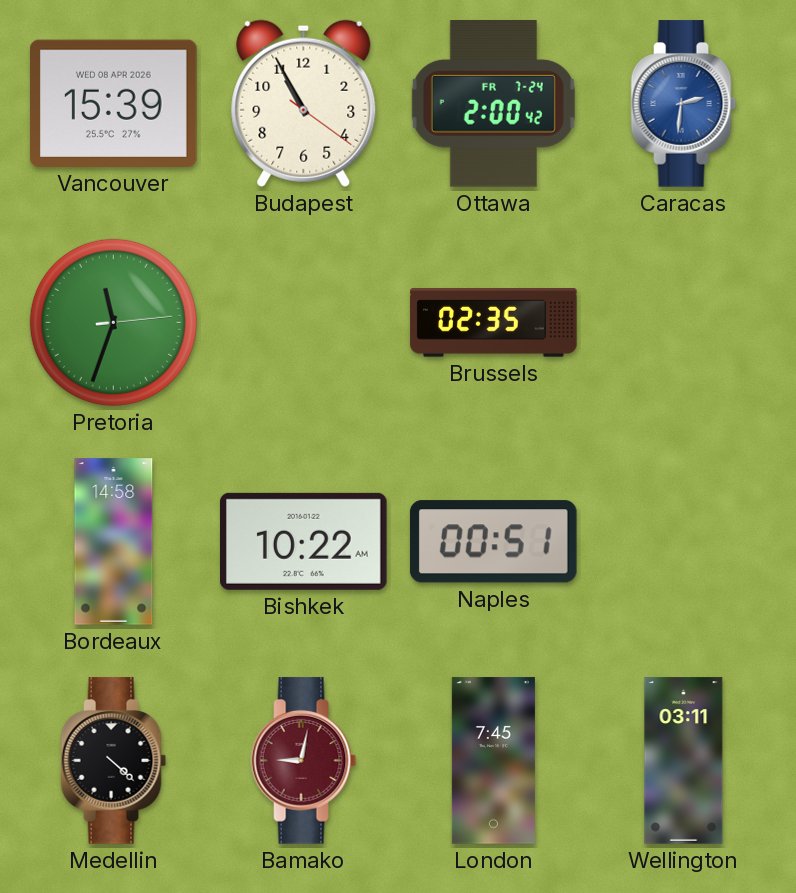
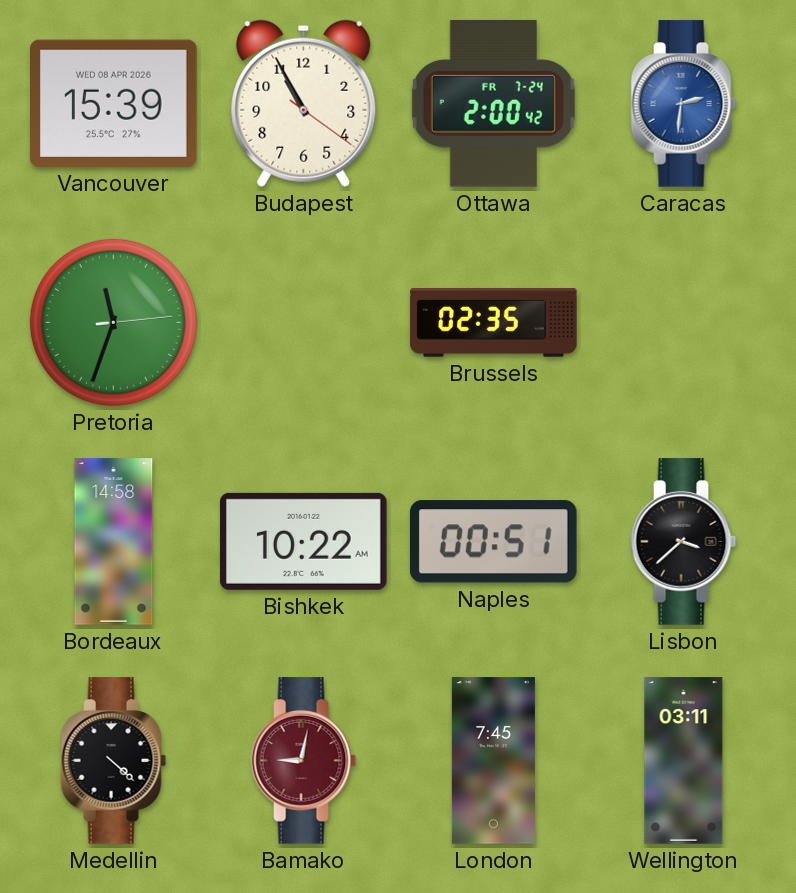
Lisbon: none -> 3:38 (684, 542)
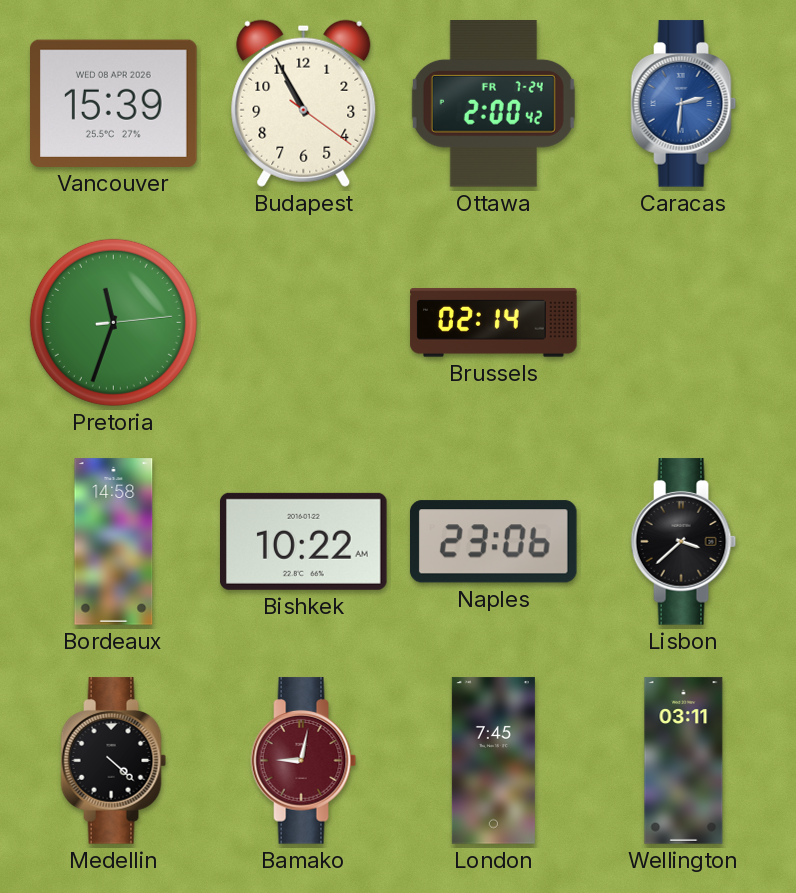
Brussels: 02:35 -> 02:14 (494, 323)
Naples: 00:51 -> 23:06 (493, 542)
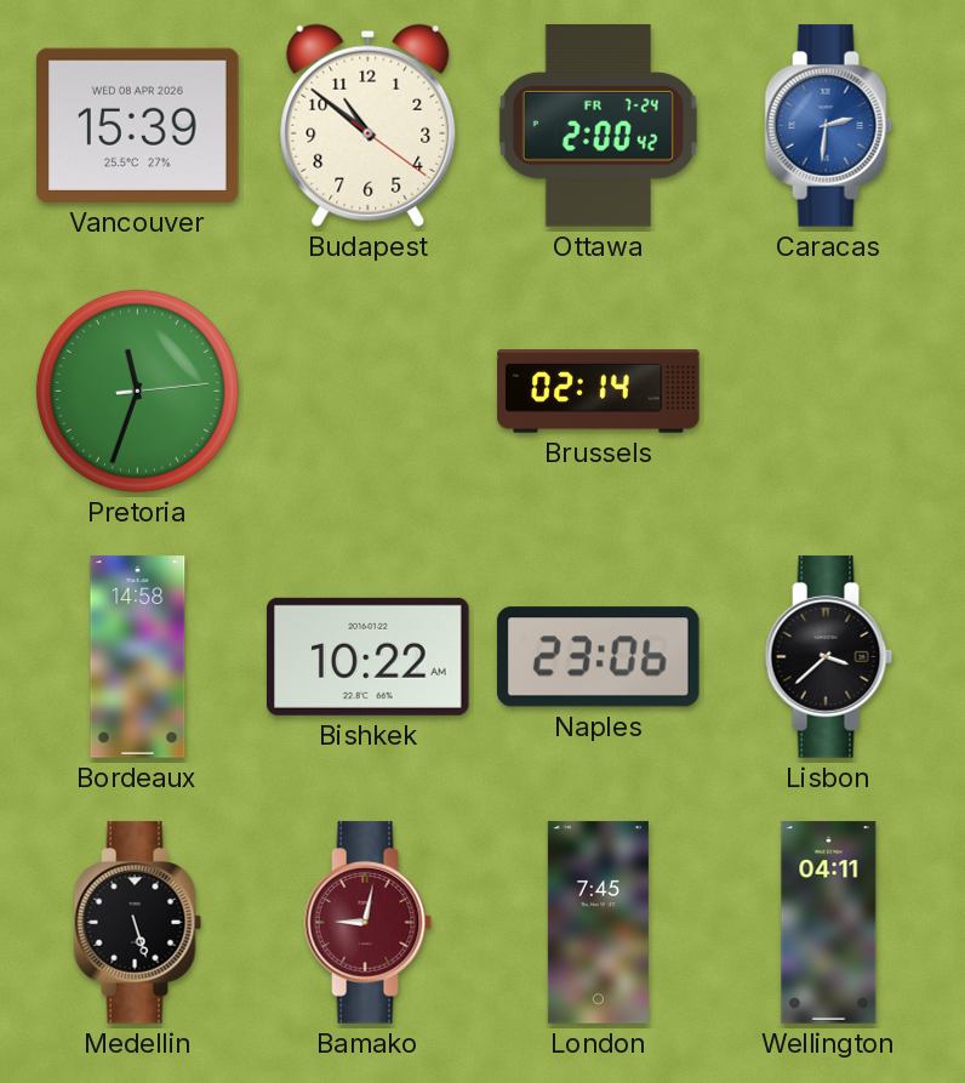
Budapest: 10:55 -> 10:51 (369, 125)
Medellin: 4:22 -> 5:27 (138, 923)
Wellington: 03:11 -> 04:11 (829, 923)
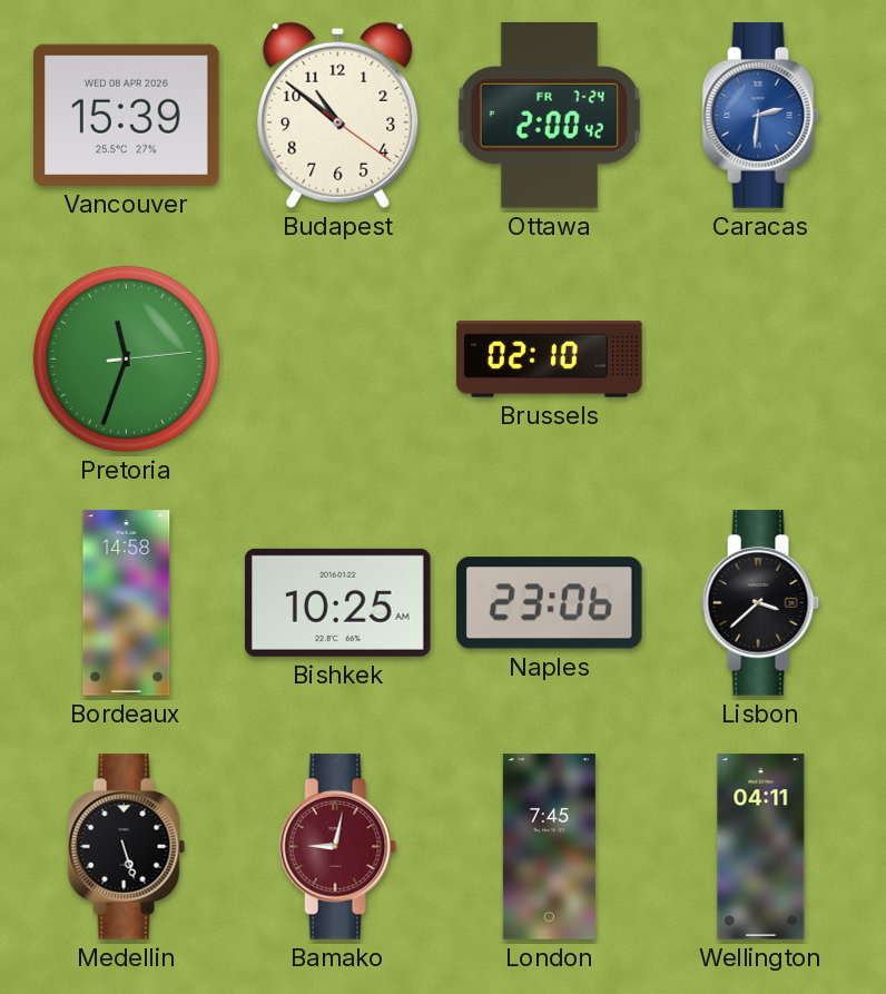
Brussels: 02:14 -> 02:10 (550, 360)
Bishkek: 10:22 -> 10:25 (338, 602)
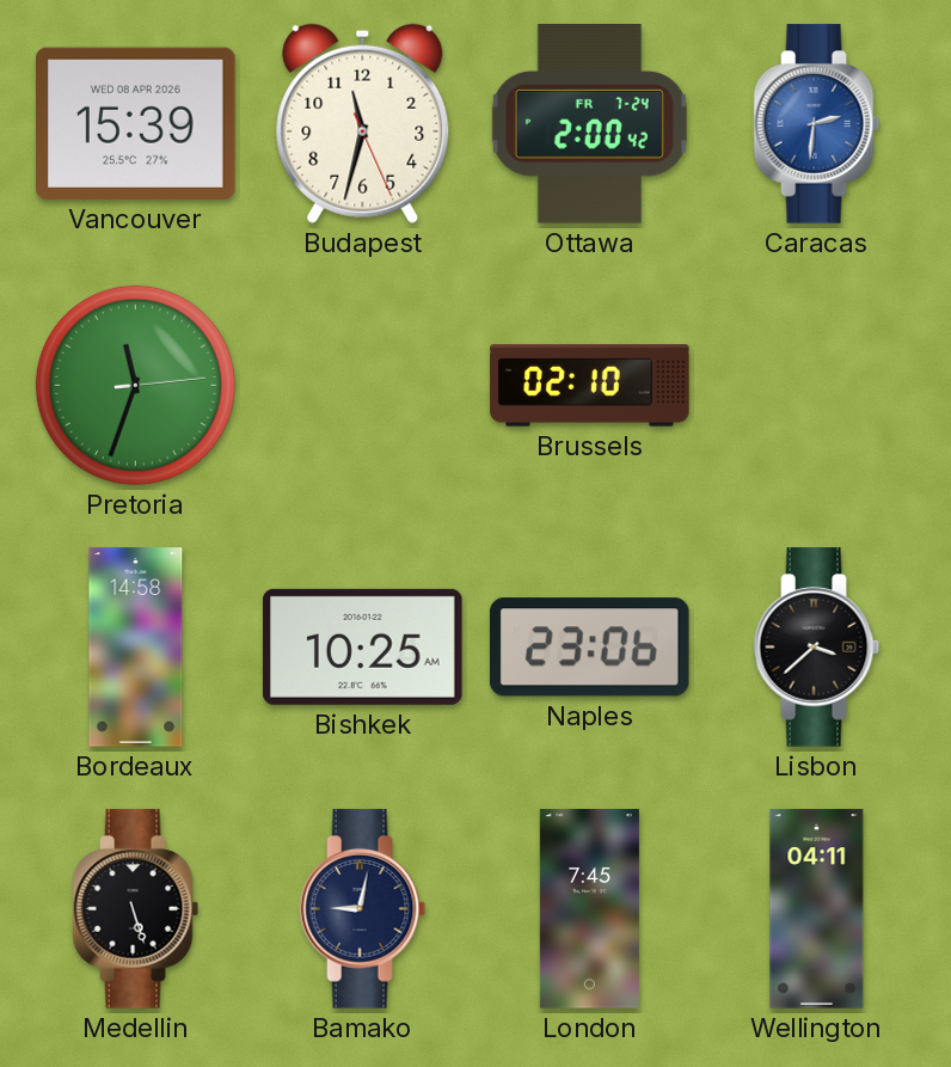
Budapest: 10:51 -> 11:32 (363, 123)
Bamako dial: burgundy -> navy (363, 909)
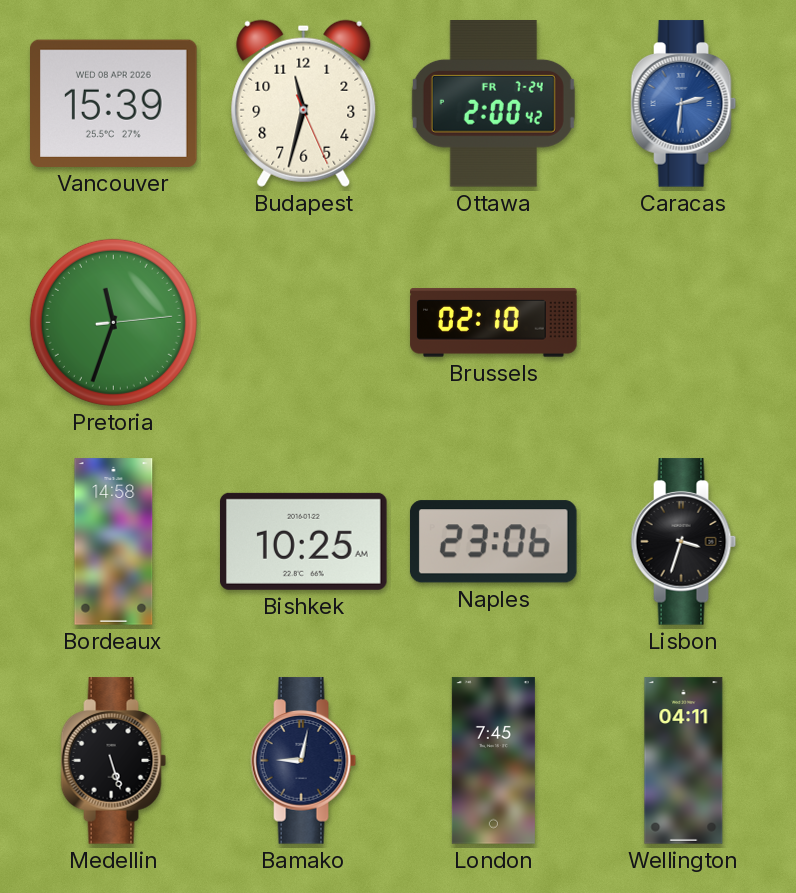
Lisbon: 3:38 -> 3:33 (684, 542)
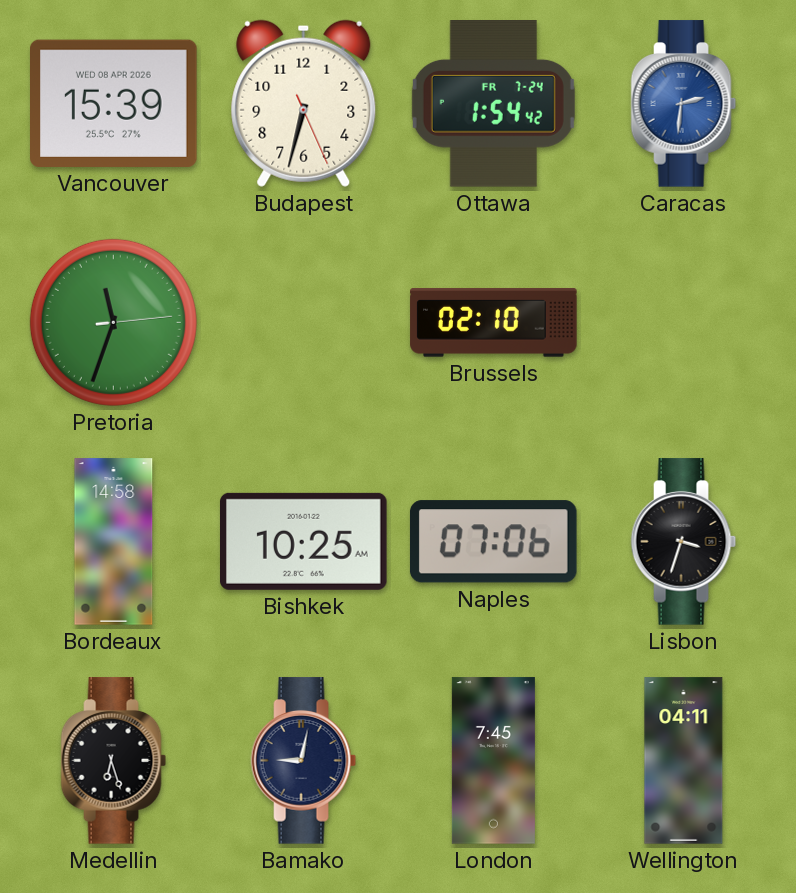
Budapest: 11:32 -> 6:32 (304, 103)
Ottawa: 2:00 -> 1:54 (493, 104)
Naples: 23:06 -> 07:06 (493, 542)
Medellin: 5:27 -> 6:27 (114, 761)
